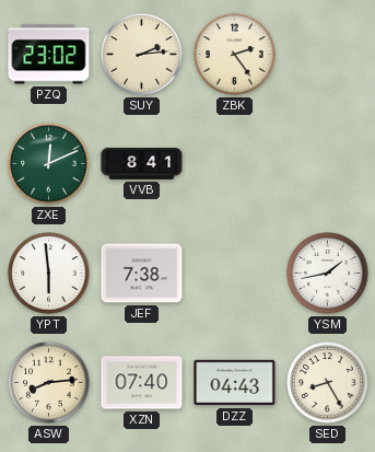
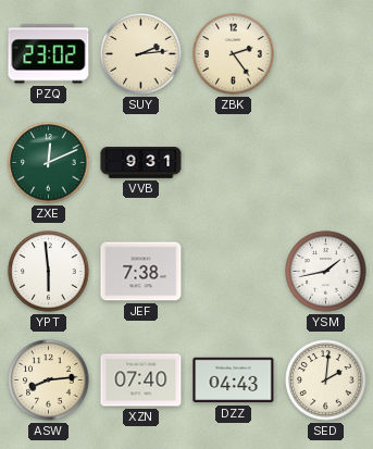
VVB: 8:41 -> 9:31 (141, 163)
SED: 8:25 -> 2:01 (326, 381)
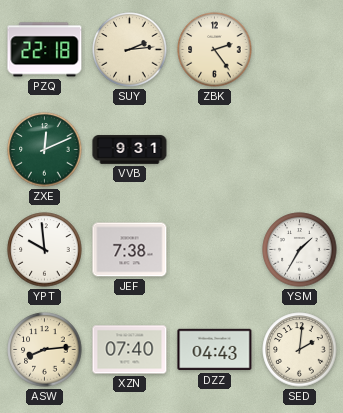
PZQ: 23:02 -> 22:18 (45, 50)
YPT: 5:59 -> 9:59 (45, 250)
YSM: 1:43 -> 1:35 (300, 250)
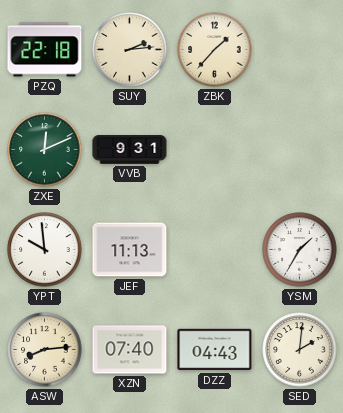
ZBK: 2:24 -> 1:37 (215, 50)
JEF: 7:38 -> 11:13 (130, 250)
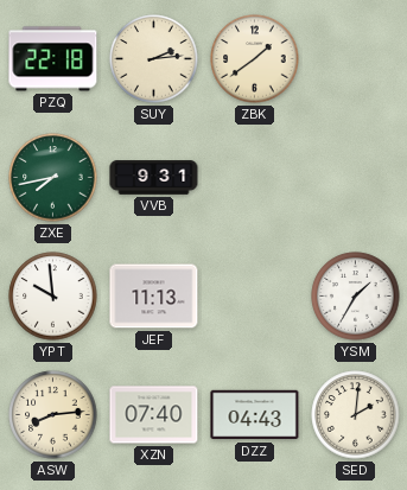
ZBK: 1:37 -> 1:39 (255, 59)
ZXE: 12:11 -> 7:43 (53, 178)
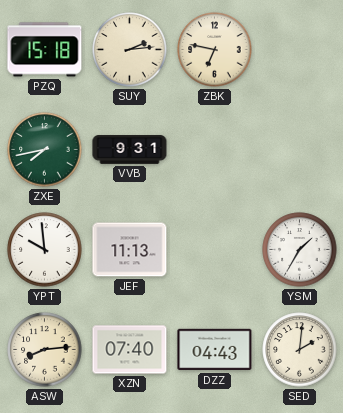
PZQ: 22:18 -> 15:18 (45, 50)
ZBK: 1:39 -> 6:47 (215, 50)
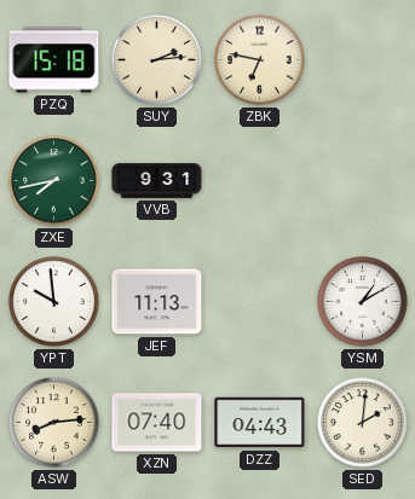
YSM: 1:35 -> 1:10 (363, 302)
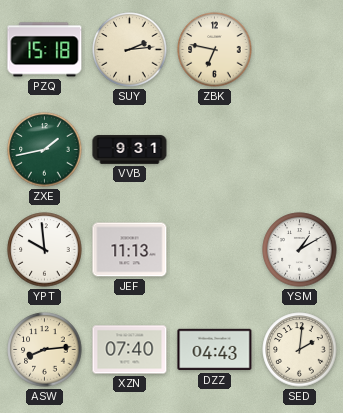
ZXE: 7:43 -> 1:43 (45, 150)
